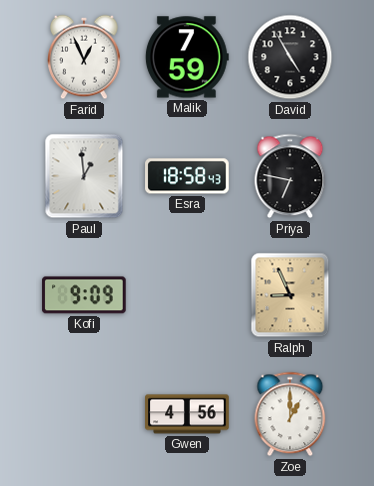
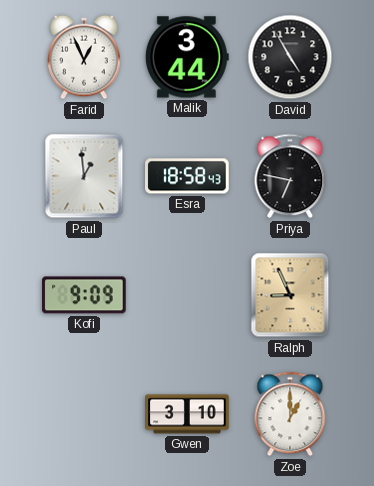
Malik: 7:59 -> 3:44 (187, 57)
Gwen: 4:56 -> 3:10 (187, 414)
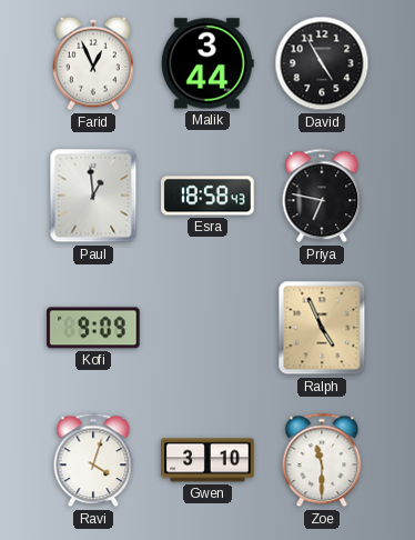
Ralph: 8:56 -> 4:56 (322, 328)
Ravi: none -> 4:03 (93, 460)
Zoe: 1:00 -> 11:30 (322, 460)
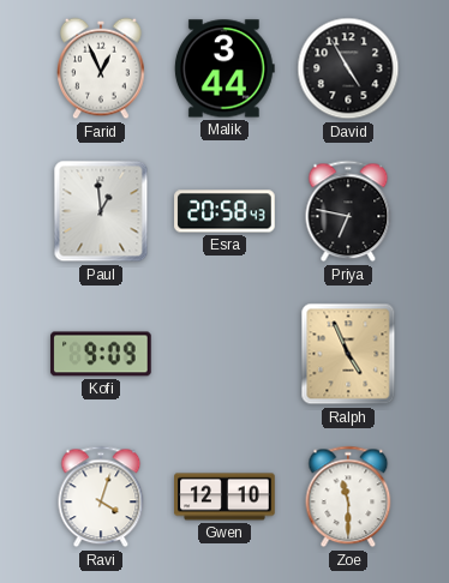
Esra: 18:58 -> 20:58 (224, 211)
Gwen: 3:10 -> 12:10 (224, 497)
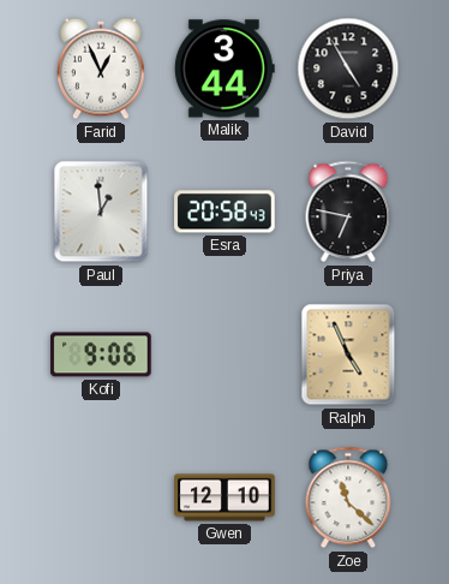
Kofi: 9:09 -> 9:06 (101, 354)
Ravi: 4:03 -> none (101, 497)
Zoe: 11:30 -> 11:22 (348, 497)
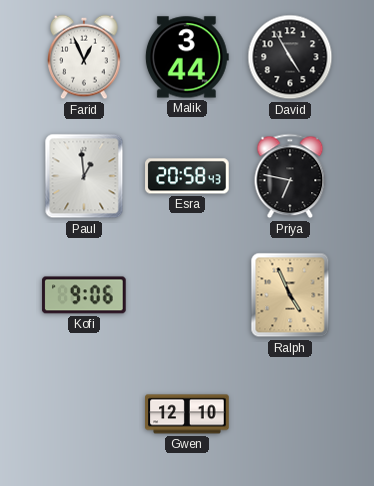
Zoe: 11:22 -> none (348, 497)
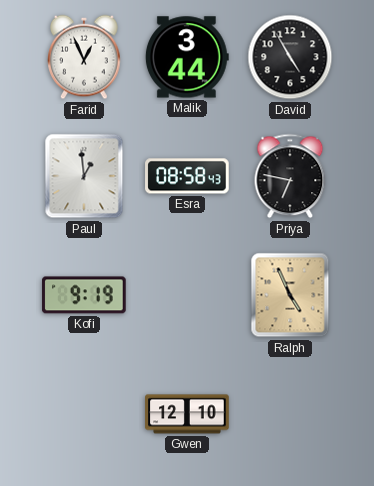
Esra: 20:58 -> 08:58 (187, 176)
Kofi: 9:06 -> 9:19 (84, 295)
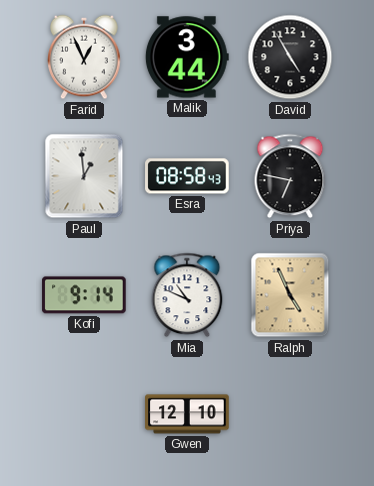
Kofi: 9:19 -> 9:14 (84, 295)
Mia: none -> 10:49 (187, 295)
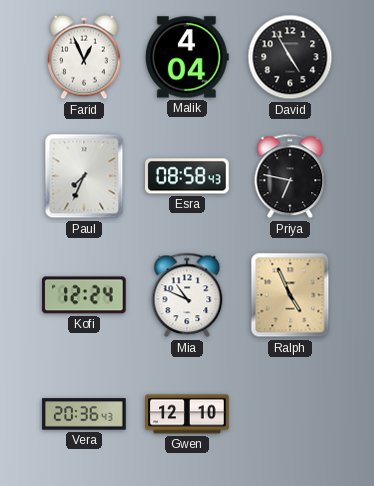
Malik: 3:44 -> 4:04 (187, 57)
Paul: 12:59 -> 7:34 (84, 176)
Kofi: 9:14 -> 12:24 (84, 295)
Vera: none -> 20:36 (84, 414)
